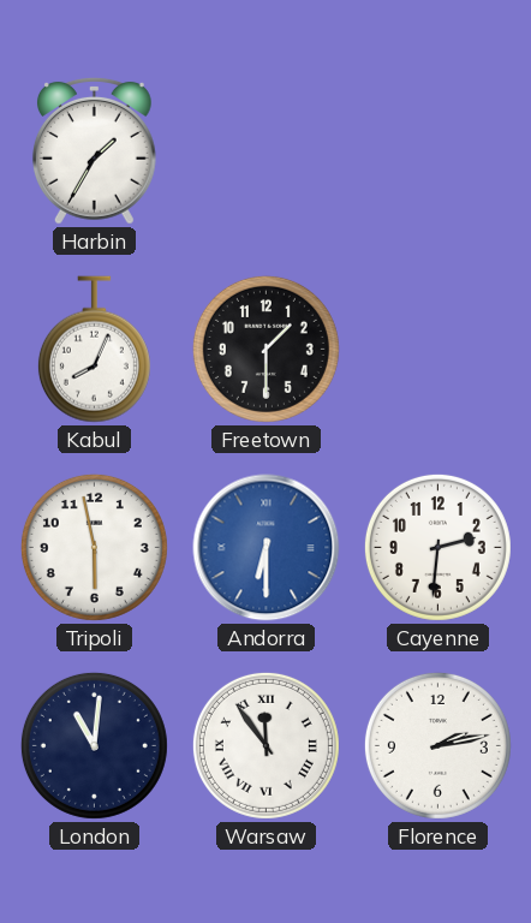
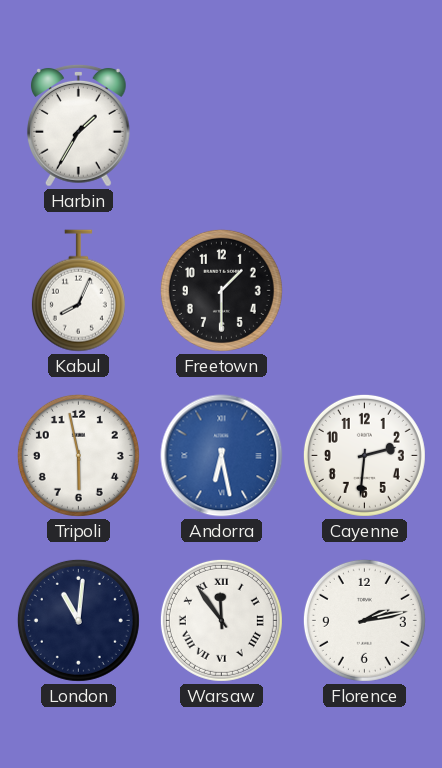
Andorra: 6:30 -> 6:28 (222, 456)
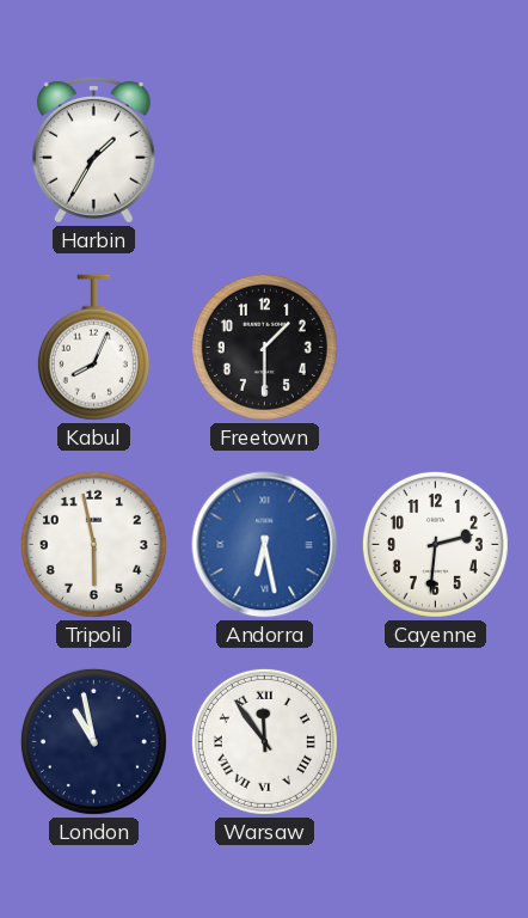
London: 11:01 -> 10:58 (93, 741)
Florence: 2:13 -> none (364, 620)
